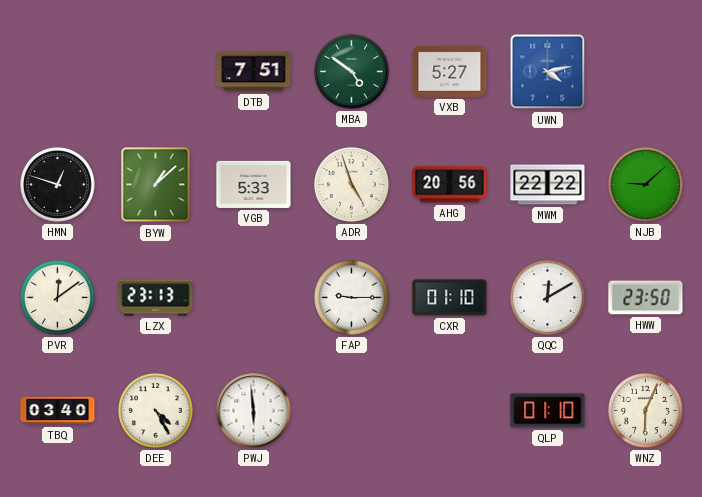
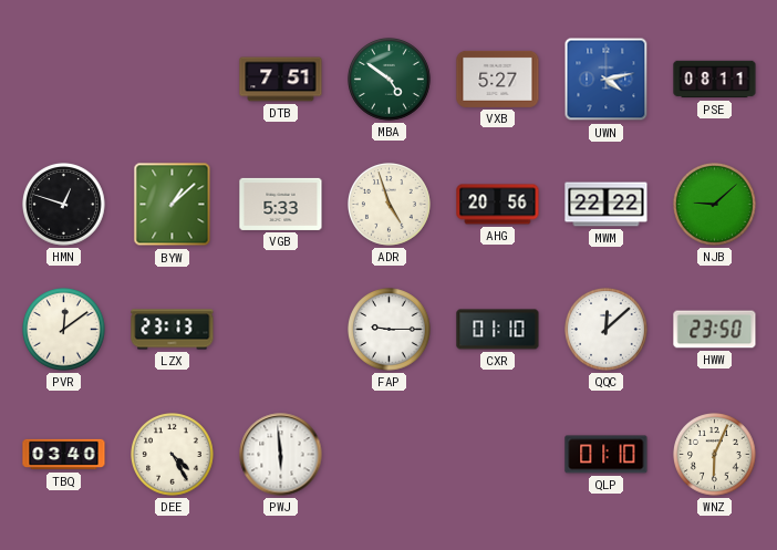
PSE: none -> 08:11 (715, 80)
QQC: 12:10 -> 12:08 (607, 330)
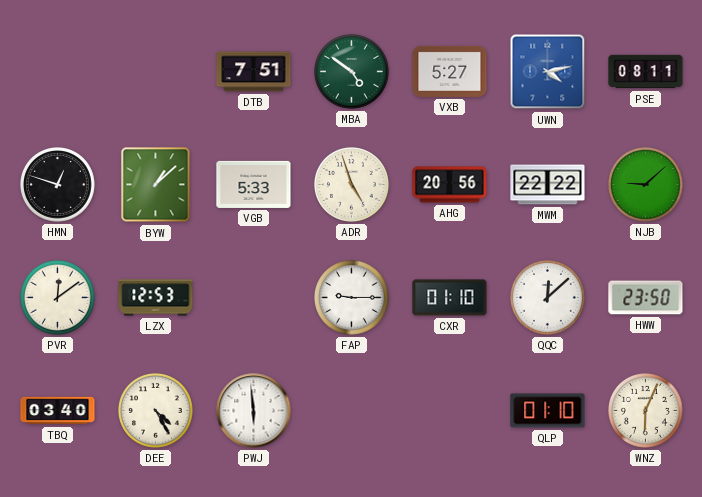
LZX: 23:13 -> 12:53 (156, 298)
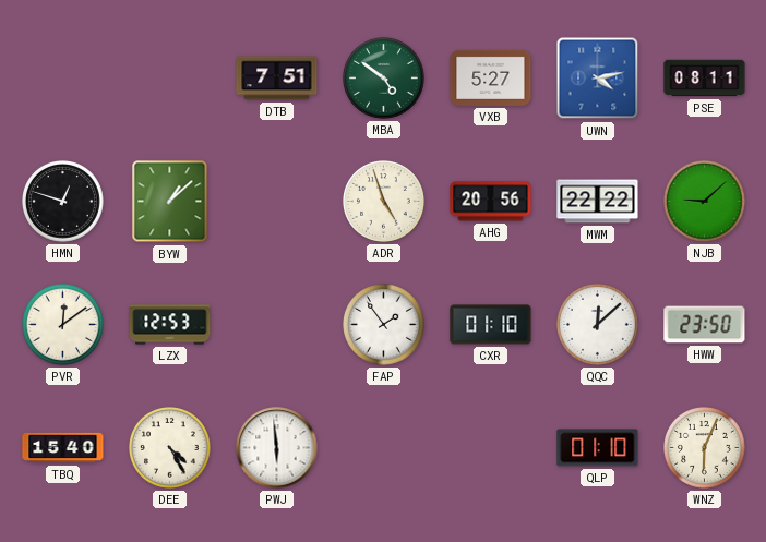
VGB: 5:33 -> none (254, 184)
FAP: 9:15 -> 1:54 (384, 325)
TBQ: 03:40 -> 15:40 (63, 448)
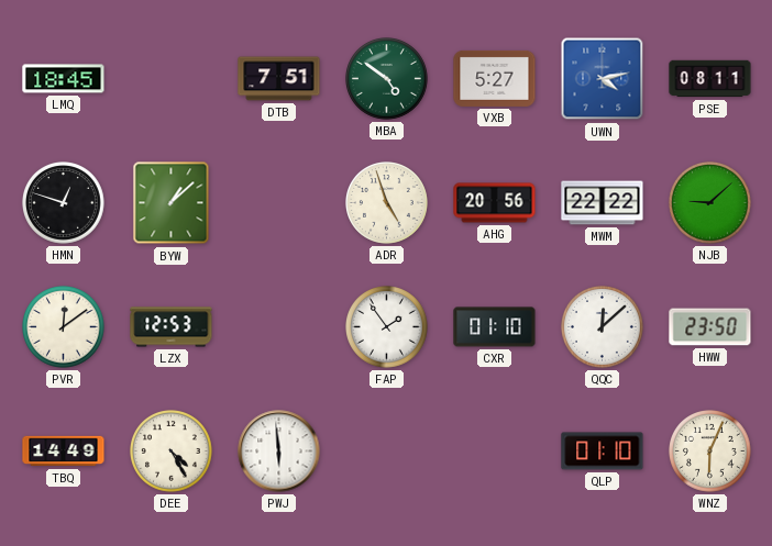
LMQ: none -> 18:45 (64, 79)
TBQ: 15:40 -> 14:49 (64, 452)
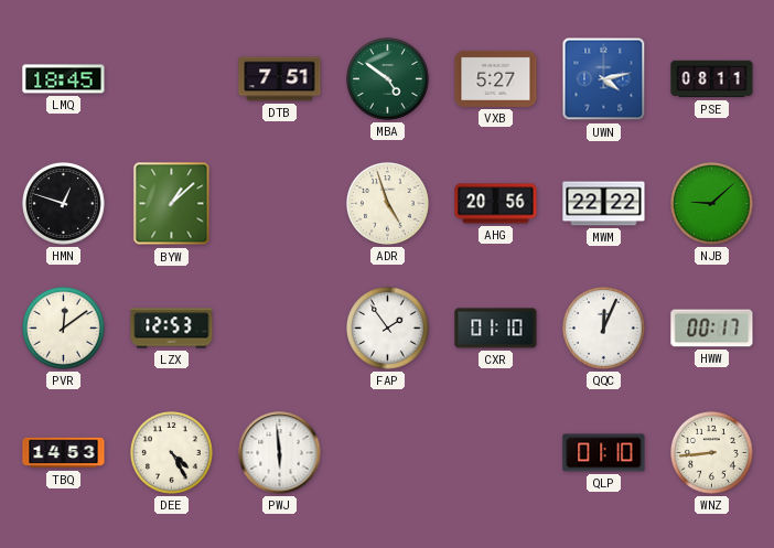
QQC: 12:08 -> 12:04 (604, 329)
HWW: 23:50 -> 00:17 (712, 329)
TBQ: 14:49 -> 14:53 (64, 453)
WNZ: 6:04 -> 8:44 (712, 453)
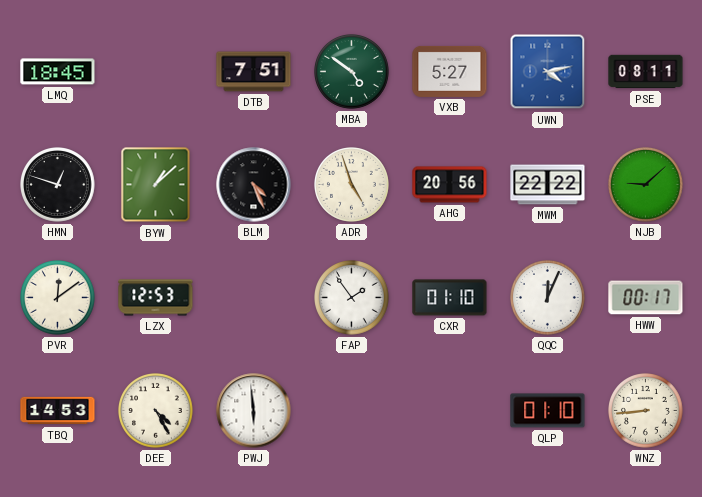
BLM: none -> 4:26 (254, 185)
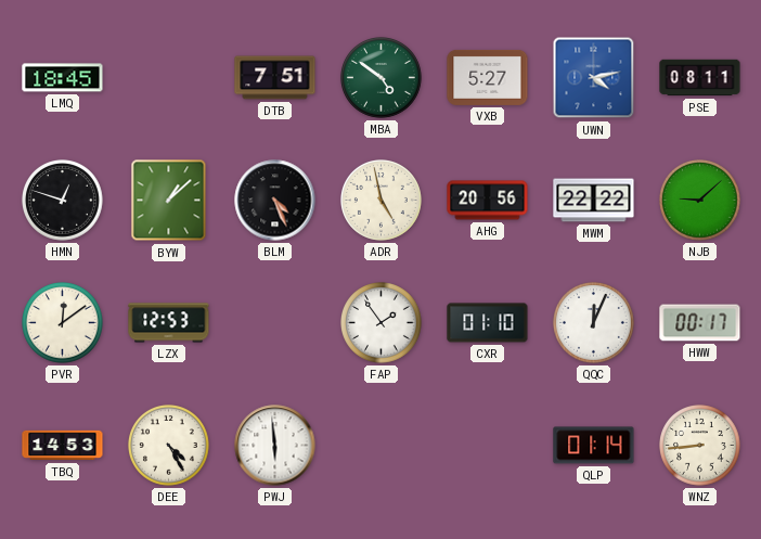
ADR: 4:57 -> 4:58 (382, 201)
QLP: 01:10 -> 01:14 (594, 446)
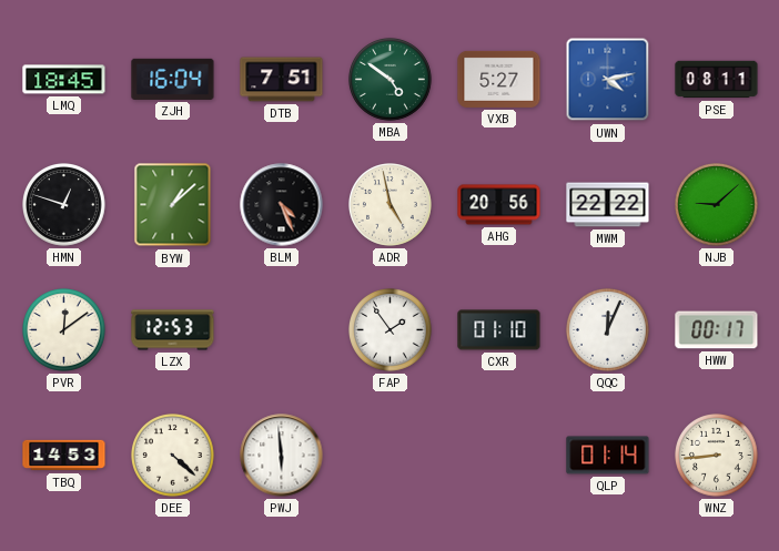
ZJH: none -> 16:04 (173, 79)
DEE: 4:25 -> 4:22 (173, 456)
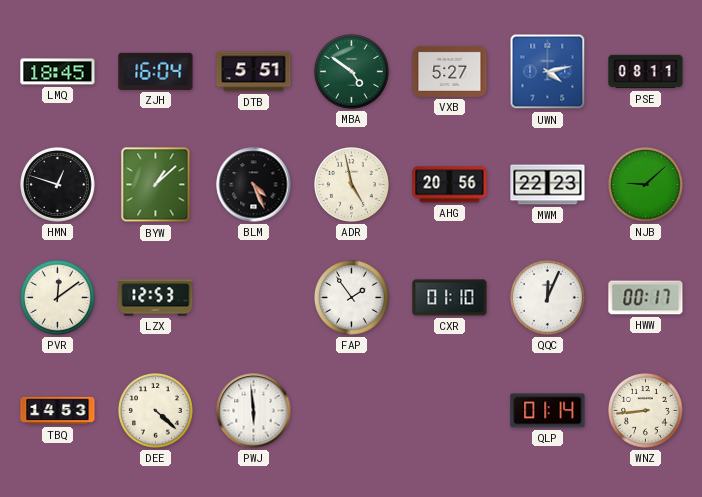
DTB: 7:51 -> 5:51 (254, 72)
MWM: 22:22 -> 22:23 (548, 185)
